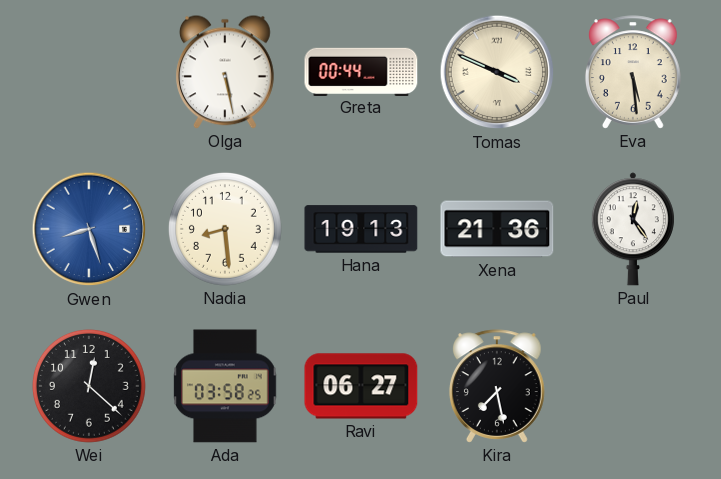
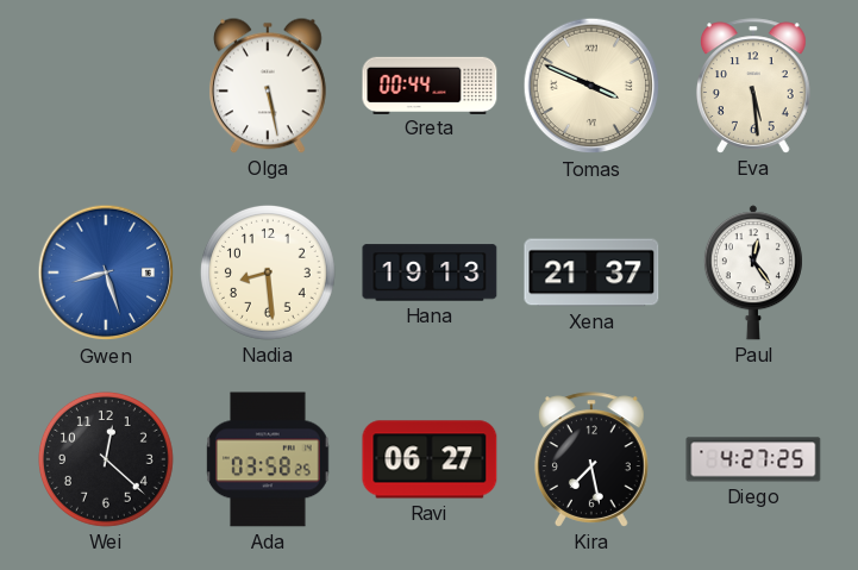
Xena: 21:36 -> 21:37 (591, 273)
Diego: none -> 4:27 (753, 459)
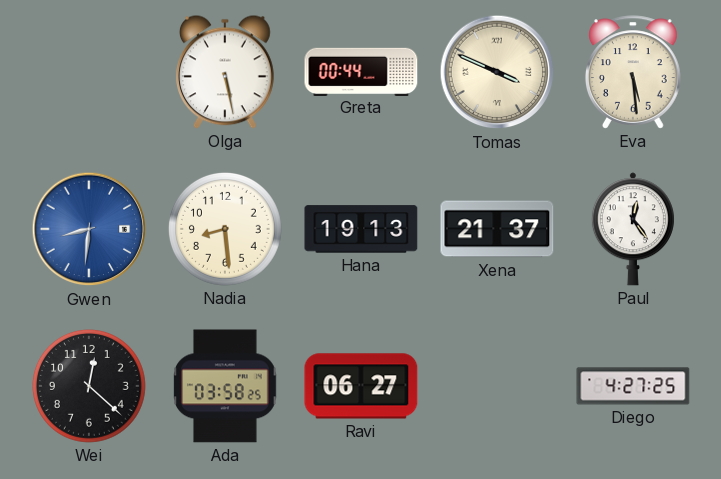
Gwen: 8:27 -> 8:31 (89, 229)
Kira: 7:28 -> none (591, 459)
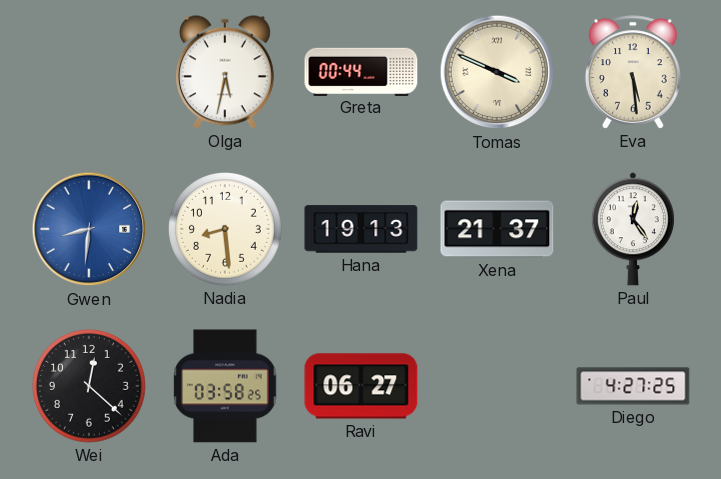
Olga: 5:28 -> 5:32 (225, 72)
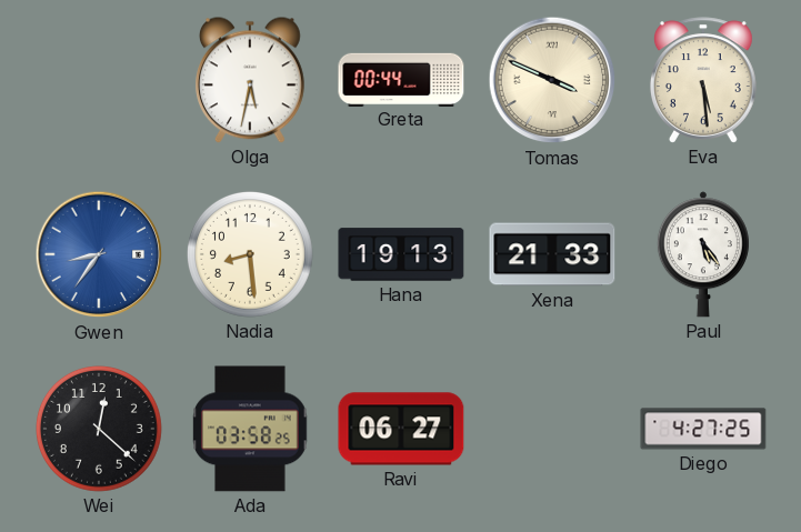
Gwen: 8:31 -> 8:36 (99, 254)
Xena: 21:37 -> 21:33 (552, 254)
Paul: 12:24 -> 5:24 (703, 254)
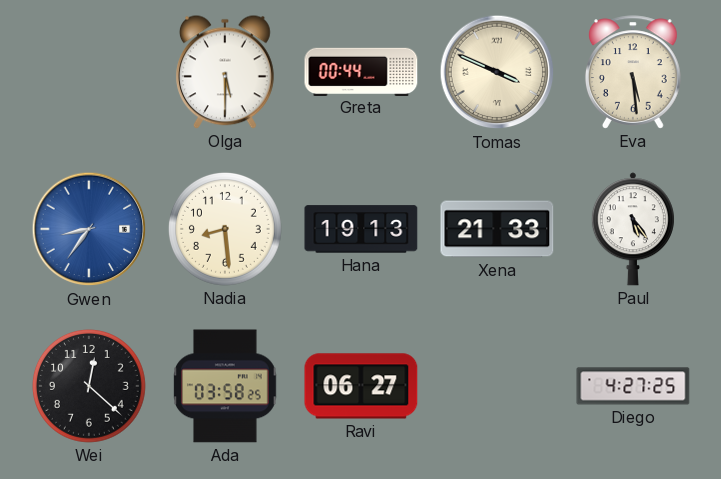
Olga: 5:32 -> 5:30 (225, 72)
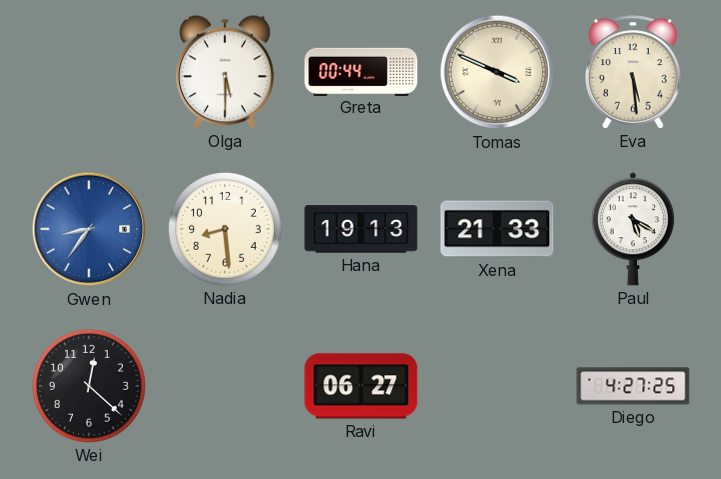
Paul: 5:24 -> 5:20 (633, 229)
Ada: 03:58 -> none (225, 386)
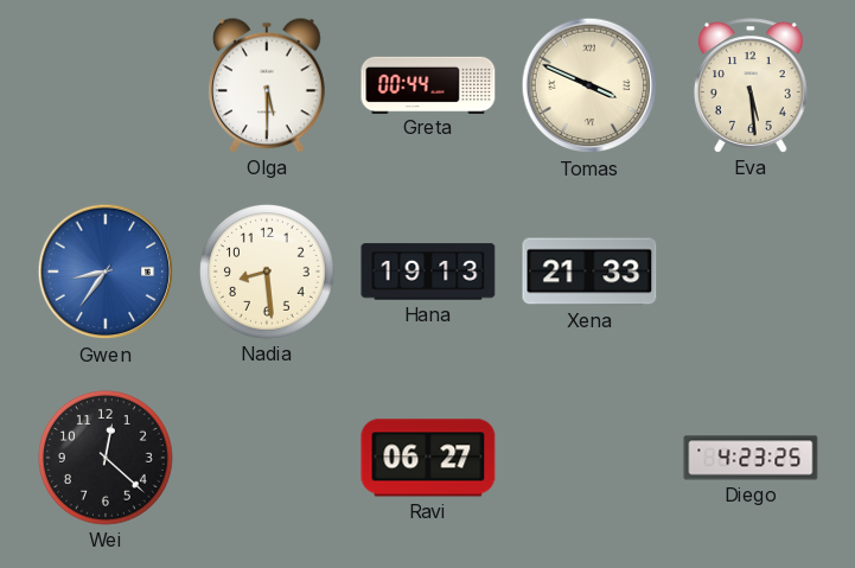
Paul: 5:20 -> none (633, 229)
Diego: 4:27 -> 4:23 (751, 458)
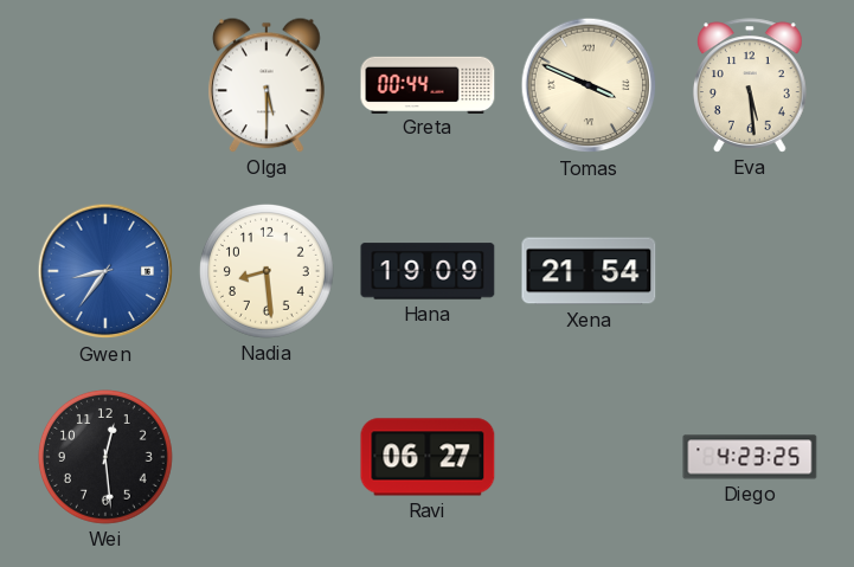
Hana: 19:13 -> 19:09 (428, 271)
Xena: 21:33 -> 21:54 (589, 271)
Wei: 12:22 -> 12:29 (105, 457)
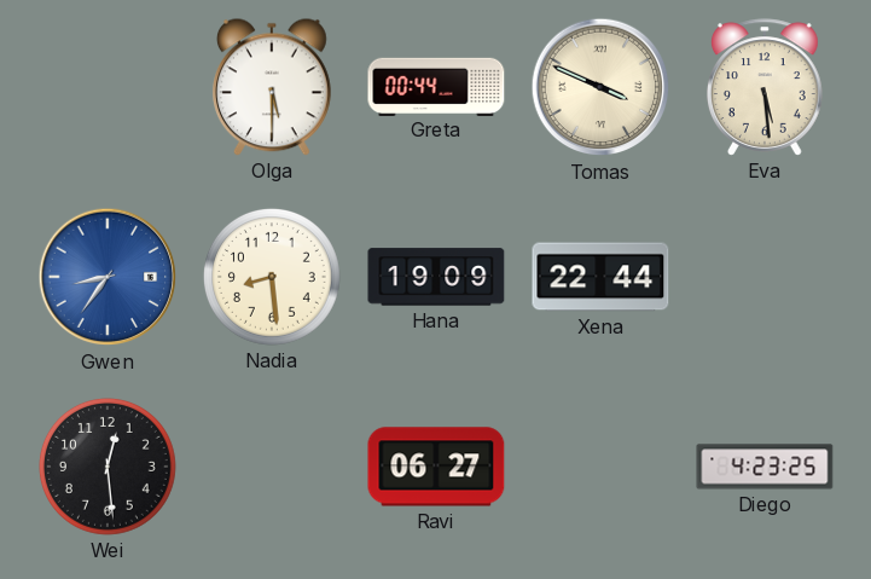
Xena: 21:54 -> 22:44 (600, 277)
